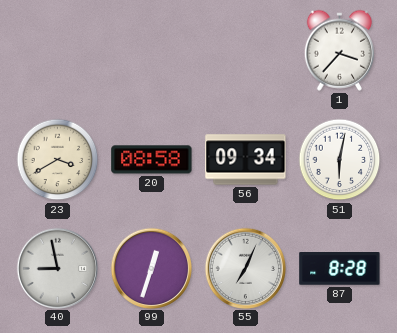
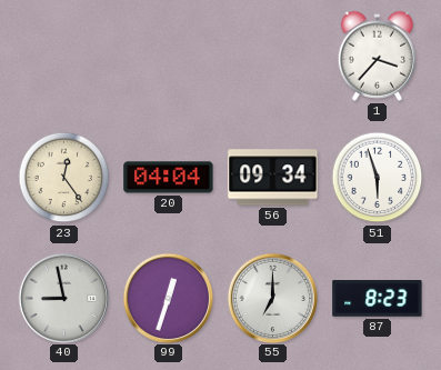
23: 3:40 -> 12:24 (64, 178)
20: 08:58 -> 04:04 (169, 178)
51: 6:02 -> 5:57 (378, 178)
55: 7:04 -> 7:00 (272, 298)
87: 8:28 -> 8:23 (378, 299)
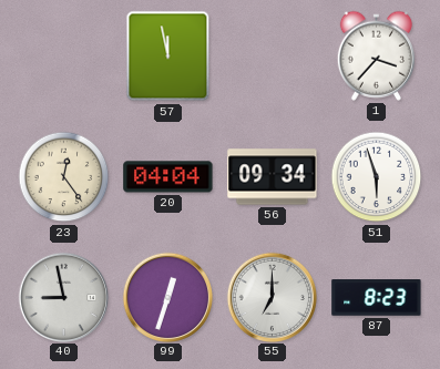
57: none -> 11:58 (168, 57)
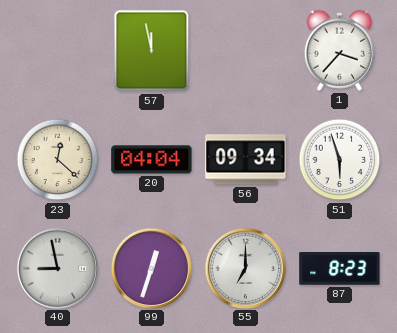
23: 12:24 -> 12:22 (58, 160)
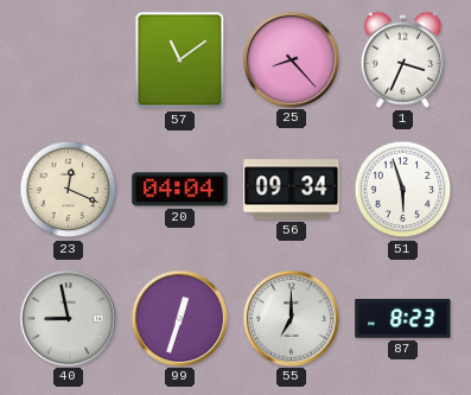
57: 11:58 -> 11:09 (180, 60)
25: none -> 8:23 (291, 59)
1: 3:37 -> 3:34 (402, 59)
23: 12:22 -> 12:19 (69, 190)
